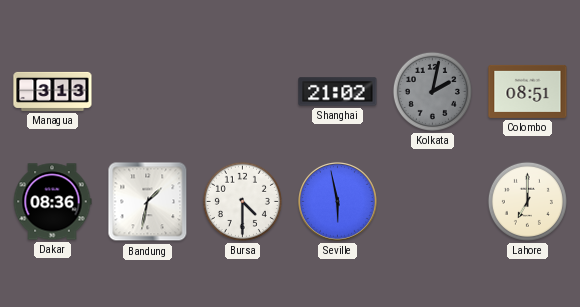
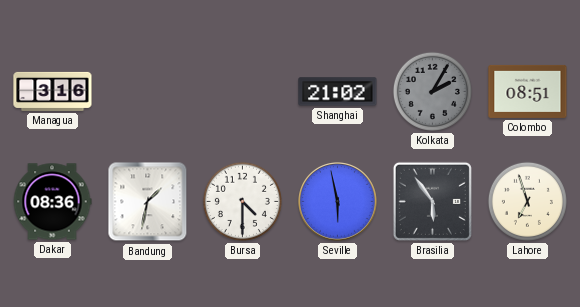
Managua: 3:13 -> 3:16 (53, 91)
Kolkata: 2:02 -> 2:05 (432, 91)
Brasilia: none -> 5:54 (432, 201)
Lahore: 7:00 -> 6:57 (527, 201)
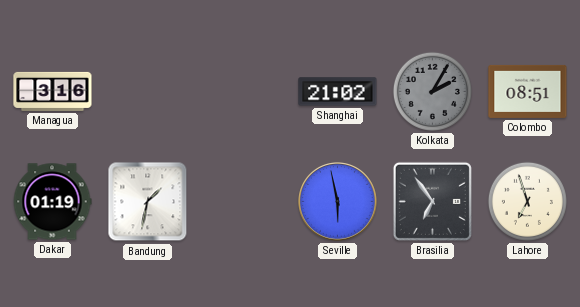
Dakar: 08:36 -> 01:19 (52, 202)
Bursa: 4:30 -> none (242, 201)
Brasilia: 5:54 -> 6:54 (432, 201)
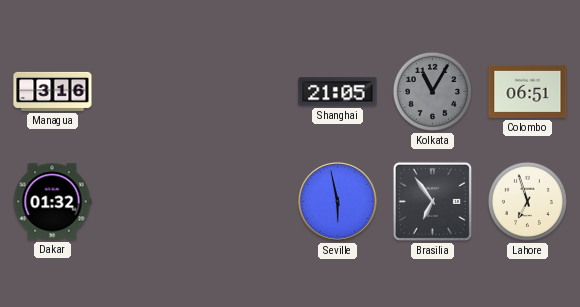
Shanghai: 21:02 -> 21:05 (338, 92)
Kolkata: 2:05 -> 11:05 (432, 91)
Colombo: 08:51 -> 06:51 (528, 91)
Dakar: 01:19 -> 01:32 (52, 202)
Bandung: 1:32 -> none (148, 202)
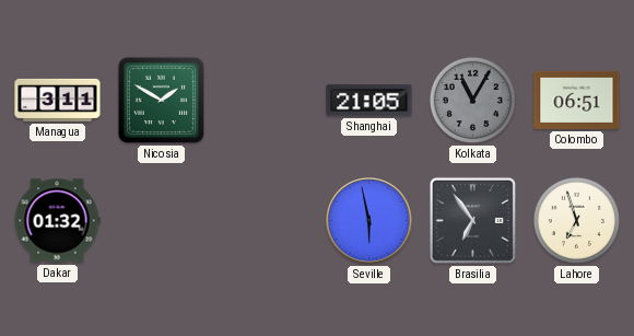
Managua: 3:16 -> 3:11 (58, 100)
Nicosia: none -> 1:50 (161, 100)
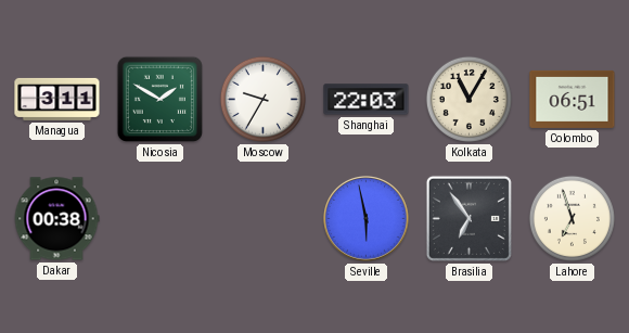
Moscow: none -> 9:35 (262, 99)
Shanghai: 21:05 -> 22:03 (367, 100)
Kolkata dial: grey -> cream (468, 99)
Dakar: 01:32 -> 00:38 (56, 219)
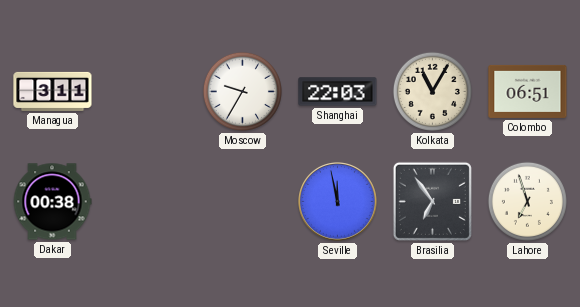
Nicosia: 1:50 -> none (159, 99)
Seville: 5:58 -> 11:58 (338, 202)
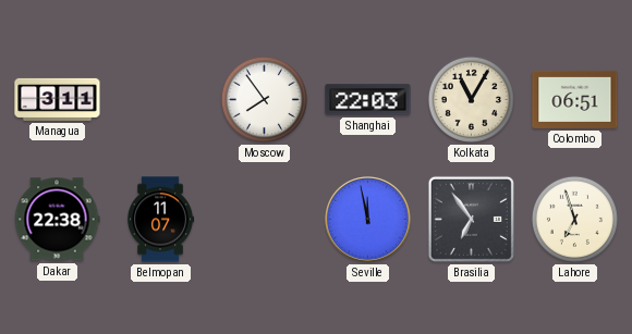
Moscow: 9:35 -> 7:54 (264, 99)
Dakar: 00:38 -> 22:38 (57, 220)
Belmopan: none -> 11:07 (160, 220)
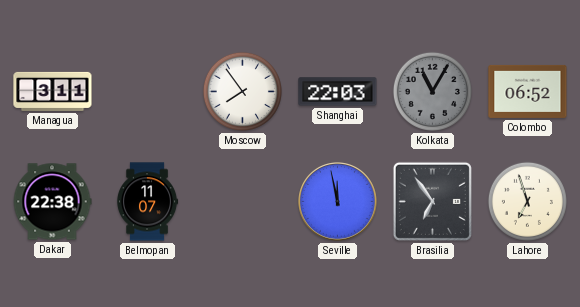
Kolkata dial: cream -> grey (432, 91)
Colombo: 06:51 -> 06:52 (528, 91)
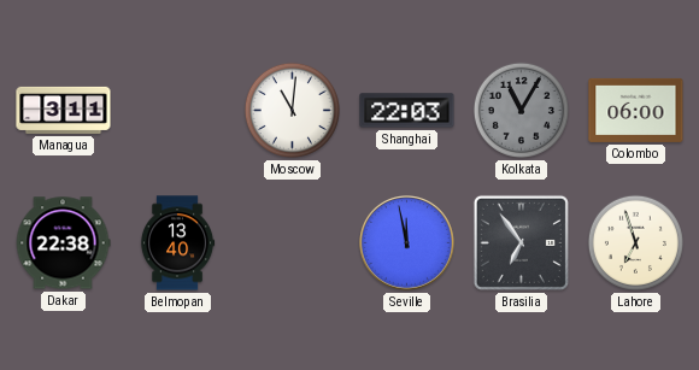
Moscow: 7:54 -> 11:01 (292, 110)
Colombo: 06:52 -> 06:00 (636, 110)
Belmopan: 11:07 -> 13:40 (177, 243)
